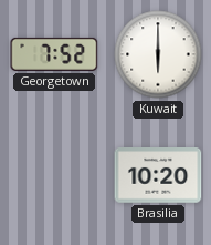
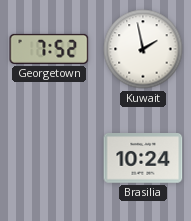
Kuwait: 6:00 -> 1:58 (143, 49)
Brasilia: 10:20 -> 10:24 (143, 158)
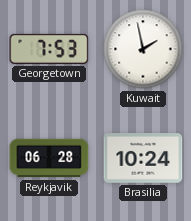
Georgetown: 7:52 -> 7:53 (49, 49)
Reykjavik: none -> 06:28 (49, 158)
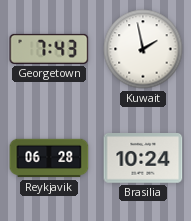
Georgetown: 7:53 -> 7:43 (49, 49)
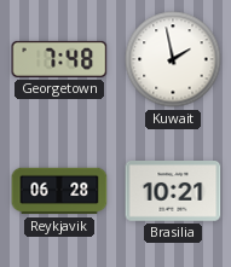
Georgetown: 7:43 -> 7:48 (59, 59)
Brasilia: 10:24 -> 10:21 (173, 191)
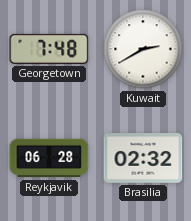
Kuwait: 1:58 -> 2:40 (143, 49)
Brasilia: 10:21 -> 02:32 (143, 158)
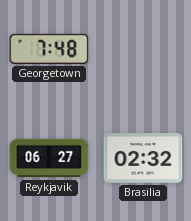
Kuwait: 2:40 -> none (143, 49)
Reykjavik: 06:28 -> 06:27 (49, 158)
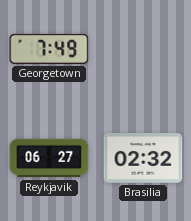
Georgetown: 7:48 -> 7:49 (49, 49)
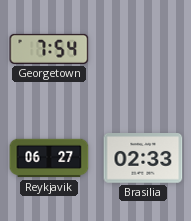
Georgetown: 7:49 -> 7:54 (49, 49)
Brasilia: 02:32 -> 02:33 (143, 158)
